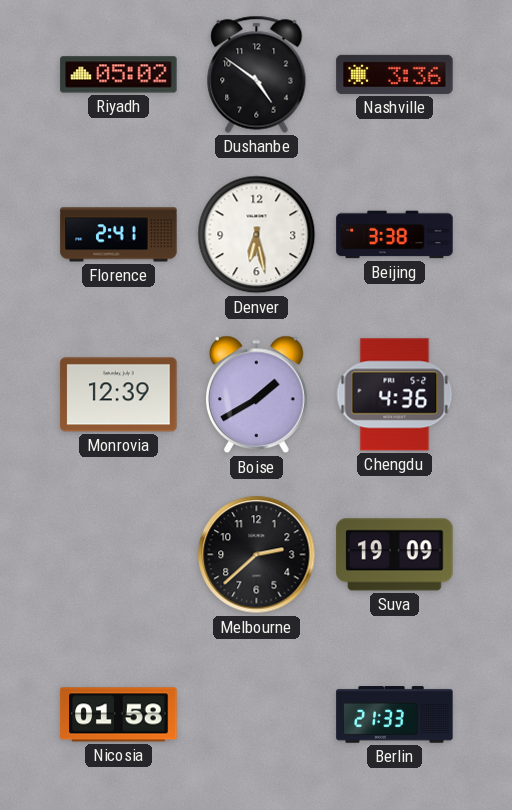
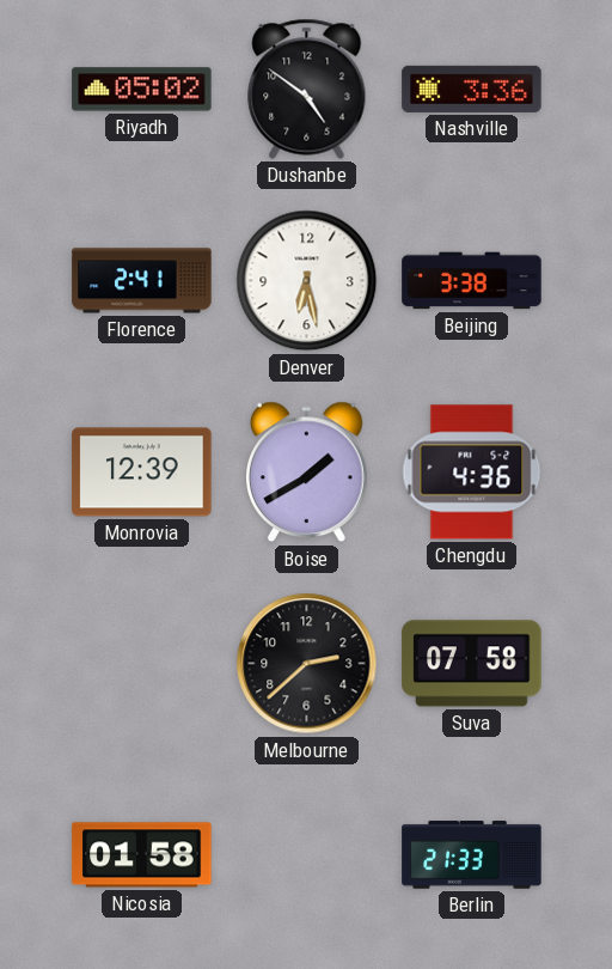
Suva: 19:09 -> 07:58 (472, 664)
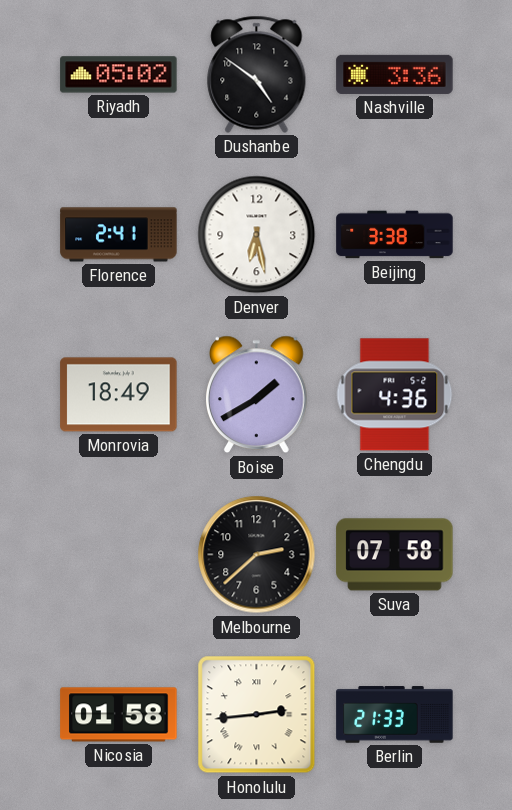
Monrovia: 12:39 -> 18:49 (119, 395)
Honolulu: none -> 2:44 (257, 715)
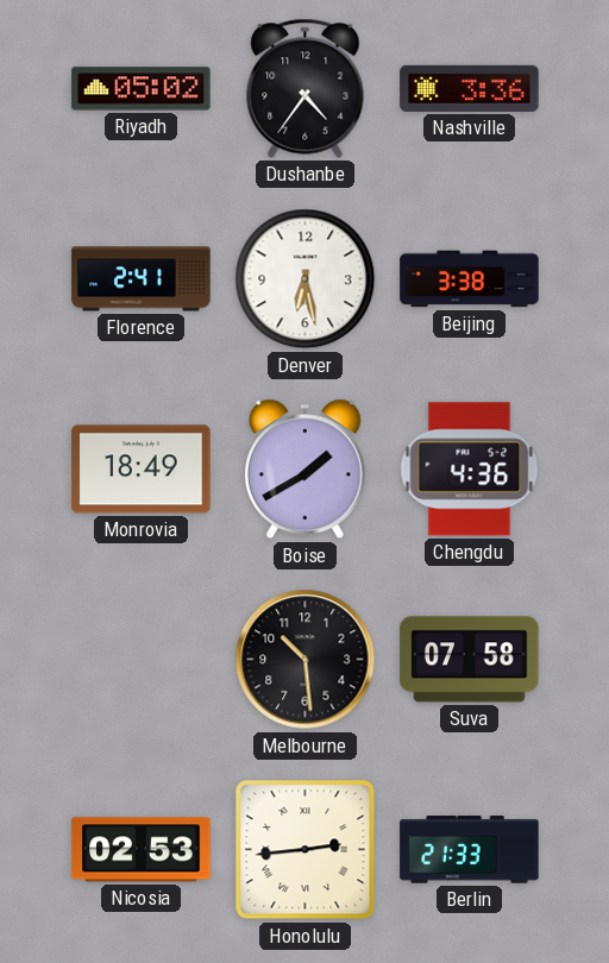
Dushanbe: 4:51 -> 4:36 (306, 88)
Melbourne: 2:38 -> 10:29 (306, 660)
Nicosia: 01:58 -> 02:53 (142, 850)
